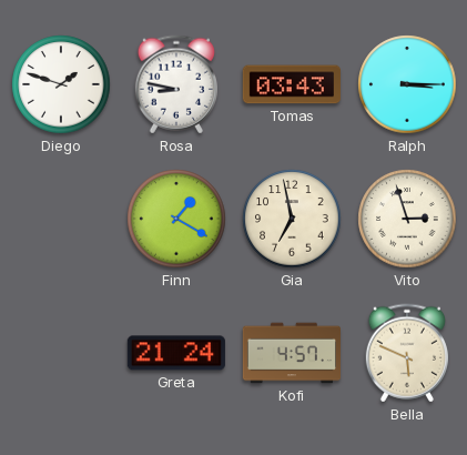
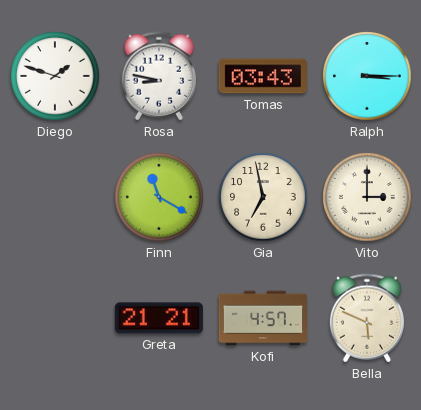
Finn: 1:20 -> 11:20 (159, 197)
Vito: 2:57 -> 3:00 (367, 197)
Greta: 21:24 -> 21:21 (159, 318)
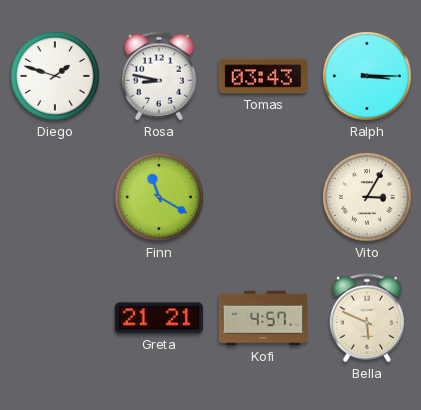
Gia: 6:58 -> none (263, 197)
Vito: 3:00 -> 3:05 (367, 197)
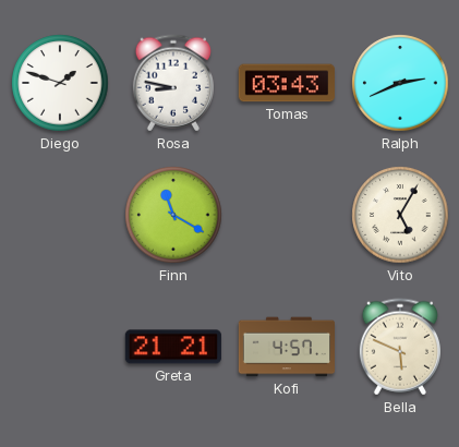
Ralph: 3:15 -> 2:41 (400, 83)
Vito: 3:05 -> 5:05 (400, 215)
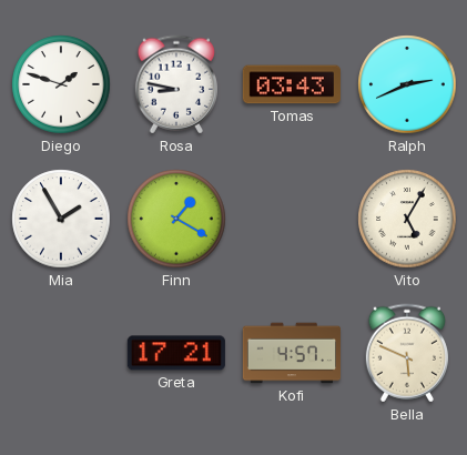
Mia: none -> 1:55 (61, 219)
Finn: 11:20 -> 1:20 (176, 219)
Greta: 21:21 -> 17:21 (176, 353)
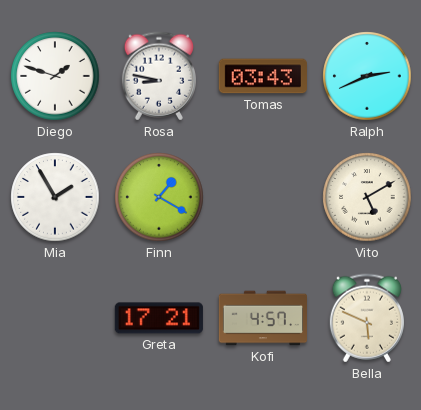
Vito: 5:05 -> 5:10 (367, 197)
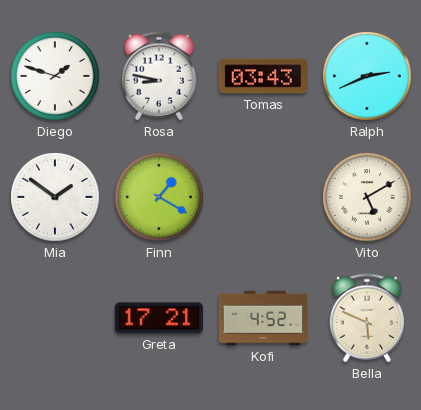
Mia: 1:55 -> 1:51 (55, 197)
Kofi: 4:57 -> 4:52 (262, 318)
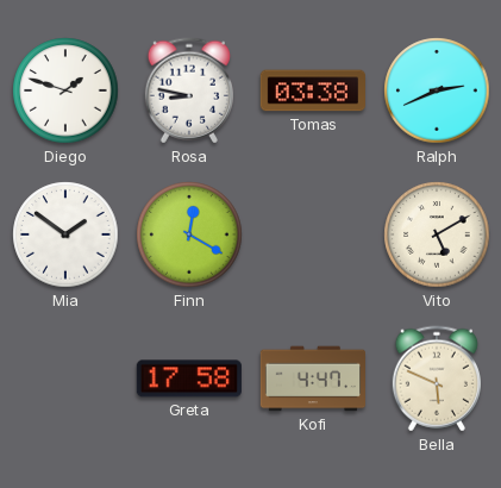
Tomas: 03:43 -> 03:38 (313, 90)
Finn: 1:20 -> 12:20 (189, 234)
Greta: 17:21 -> 17:58 (189, 378)
Kofi: 4:52 -> 4:47 (312, 378)
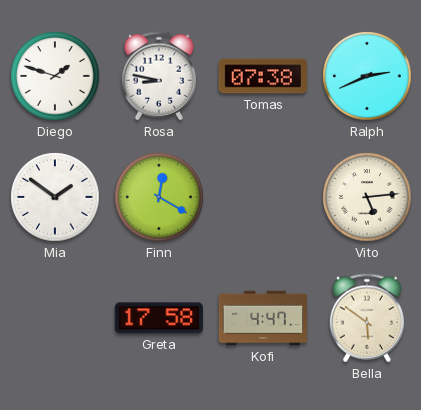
Tomas: 03:38 -> 07:38 (263, 76)
Vito: 5:10 -> 5:14 (367, 197)
Bella: 5:49 -> 5:51 (367, 318)
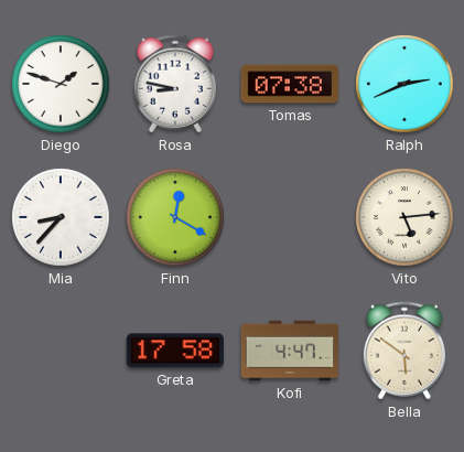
Mia: 1:51 -> 8:37 (61, 217)
